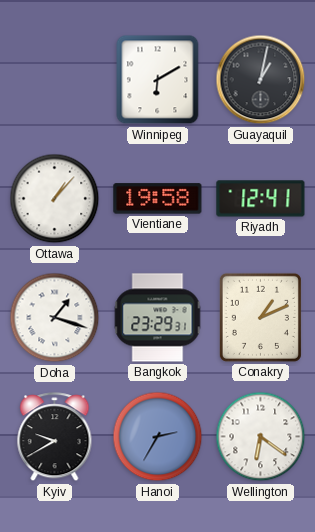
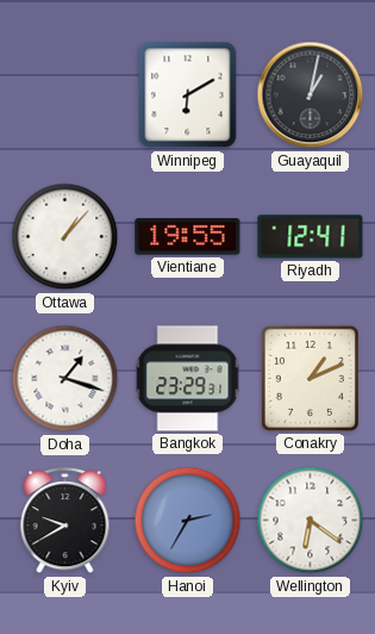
Vientiane: 19:58 -> 19:55 (188, 237)
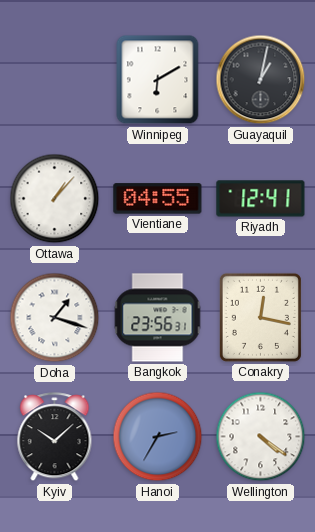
Vientiane: 19:55 -> 04:55 (158, 199)
Bangkok: 23:29 -> 23:56 (158, 318)
Conakry: 1:11 -> 12:17 (260, 317)
Kyiv: 9:40 -> 10:08 (55, 437)
Wellington: 6:21 -> 4:21 (261, 437)
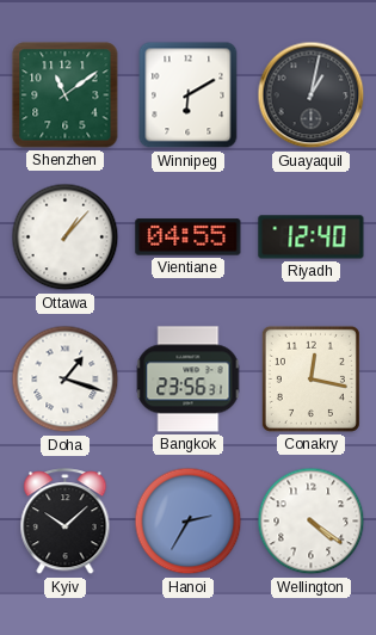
Shenzhen: none -> 11:09 (66, 95)
Riyadh: 12:41 -> 12:40 (312, 238)
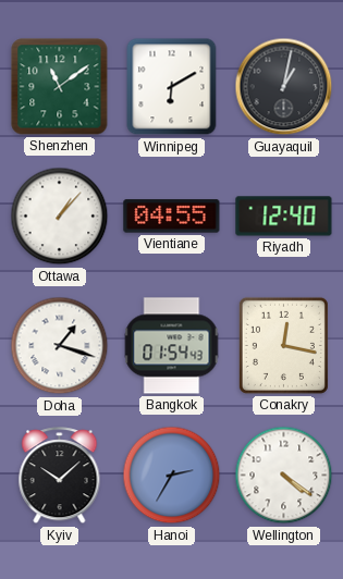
Bangkok: 23:56 -> 01:54 (172, 346)
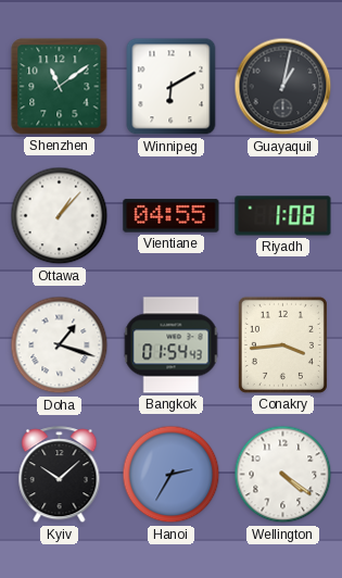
Riyadh: 12:40 -> 1:08 (283, 216)
Conakry: 12:17 -> 3:44 (282, 344)
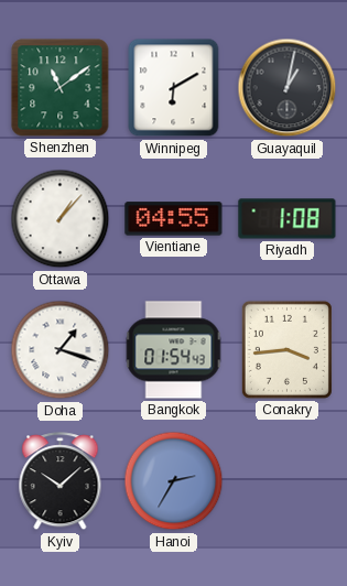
Wellington: 4:21 -> none (283, 475)
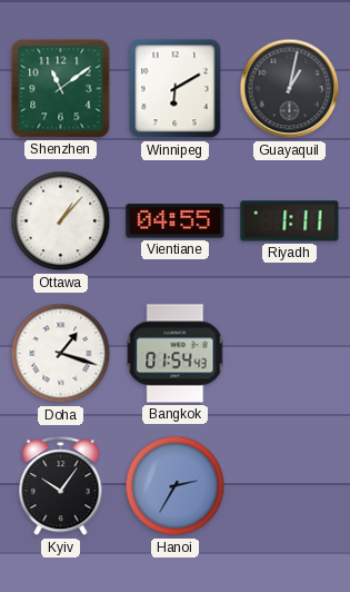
Riyadh: 1:08 -> 1:11 (290, 221)
Conakry: 3:44 -> none (286, 349)
Kyiv: 10:08 -> 10:06 (61, 486)
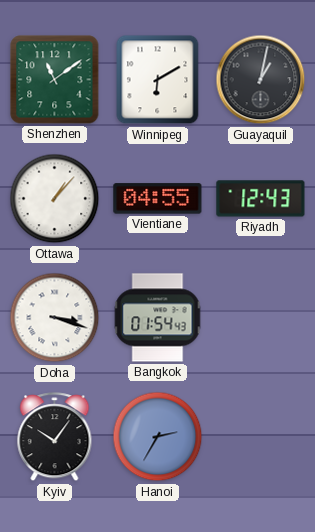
Riyadh: 1:11 -> 12:43 (261, 199)
Doha: 1:18 -> 3:18 (55, 318)
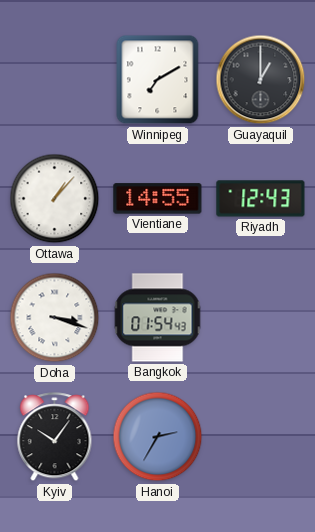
Shenzhen: 11:09 -> none (55, 80)
Winnipeg: 6:10 -> 7:10 (158, 80)
Guayaquil: 1:02 -> 1:00 (261, 80)
Vientiane: 04:55 -> 14:55 (158, 199)
